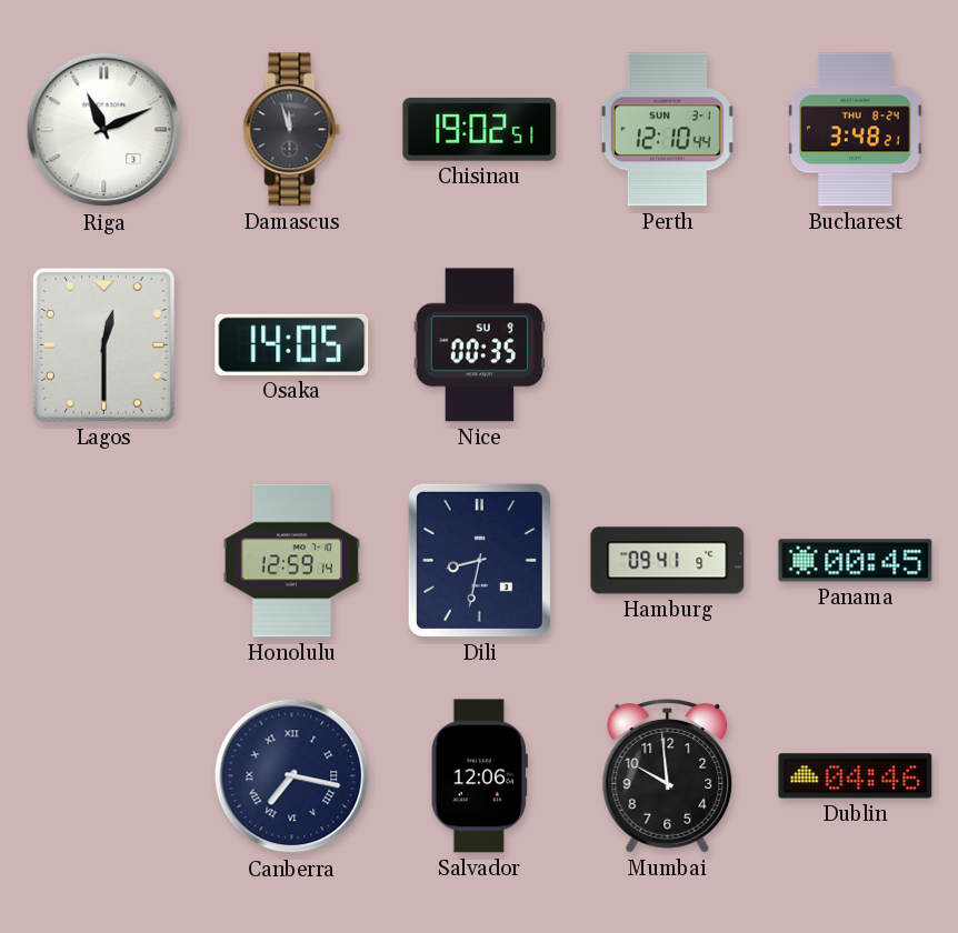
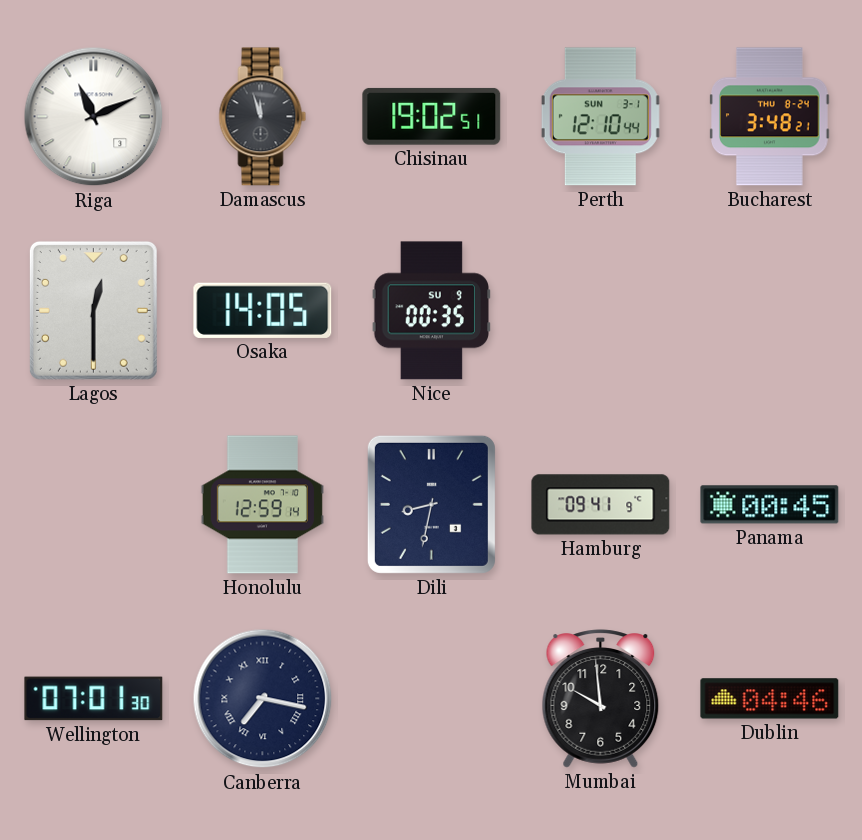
Wellington: none -> 07:01 (94, 699)
Salvador: 12:06 -> none (479, 776)
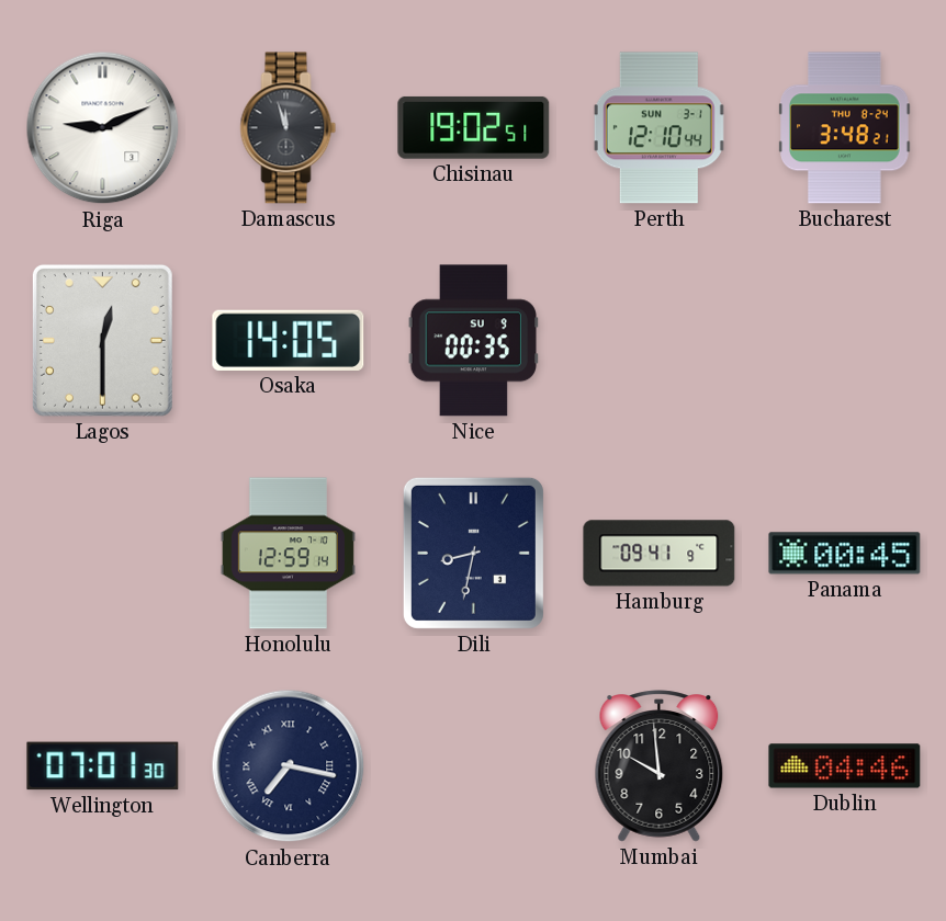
Riga: 11:11 -> 9:11 (103, 128)
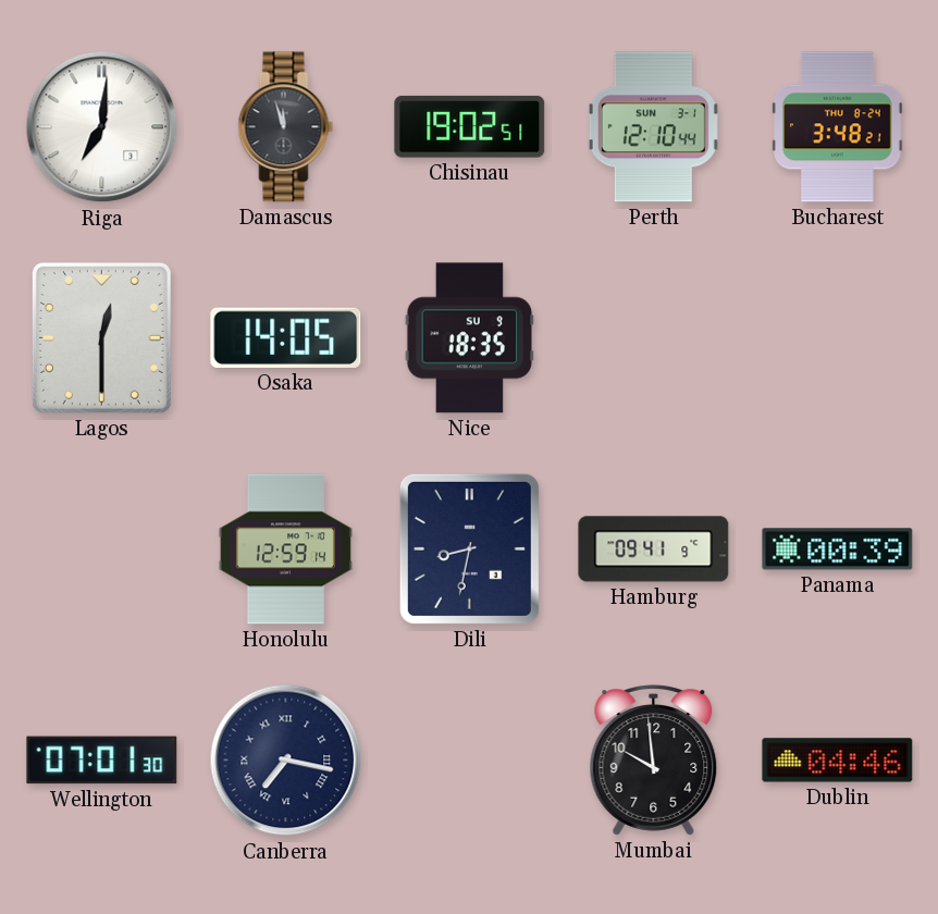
Riga: 9:11 -> 7:01 (102, 127)
Nice: 00:35 -> 18:35 (470, 338)
Panama: 00:45 -> 00:39 (838, 549)
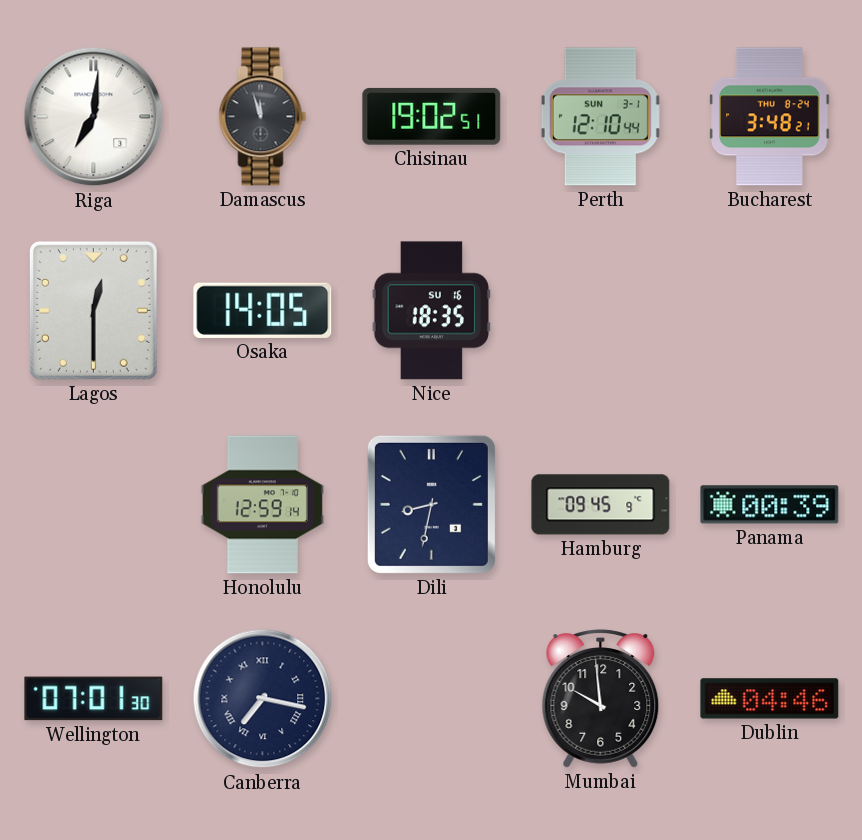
Nice date: SU 9 -> SU 16 (432, 311)
Hamburg: 09:41 -> 09:45 (601, 505)
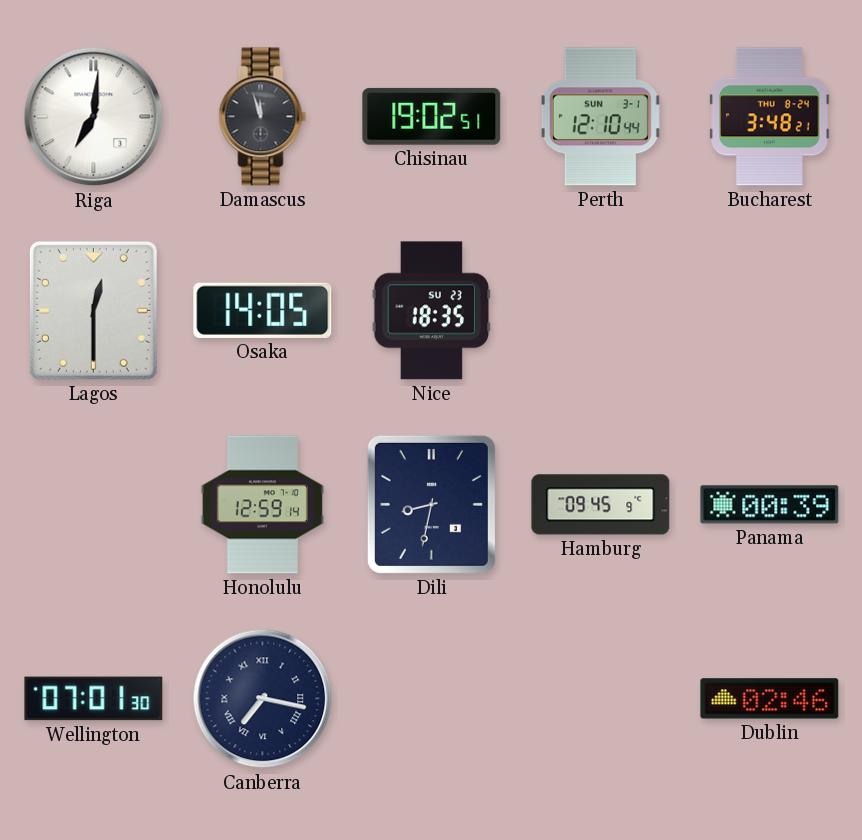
Nice date: SU 16 -> SU 23 (432, 311)
Mumbai: 9:59 -> none (601, 699)
Dublin: 04:46 -> 02:46 (770, 699)
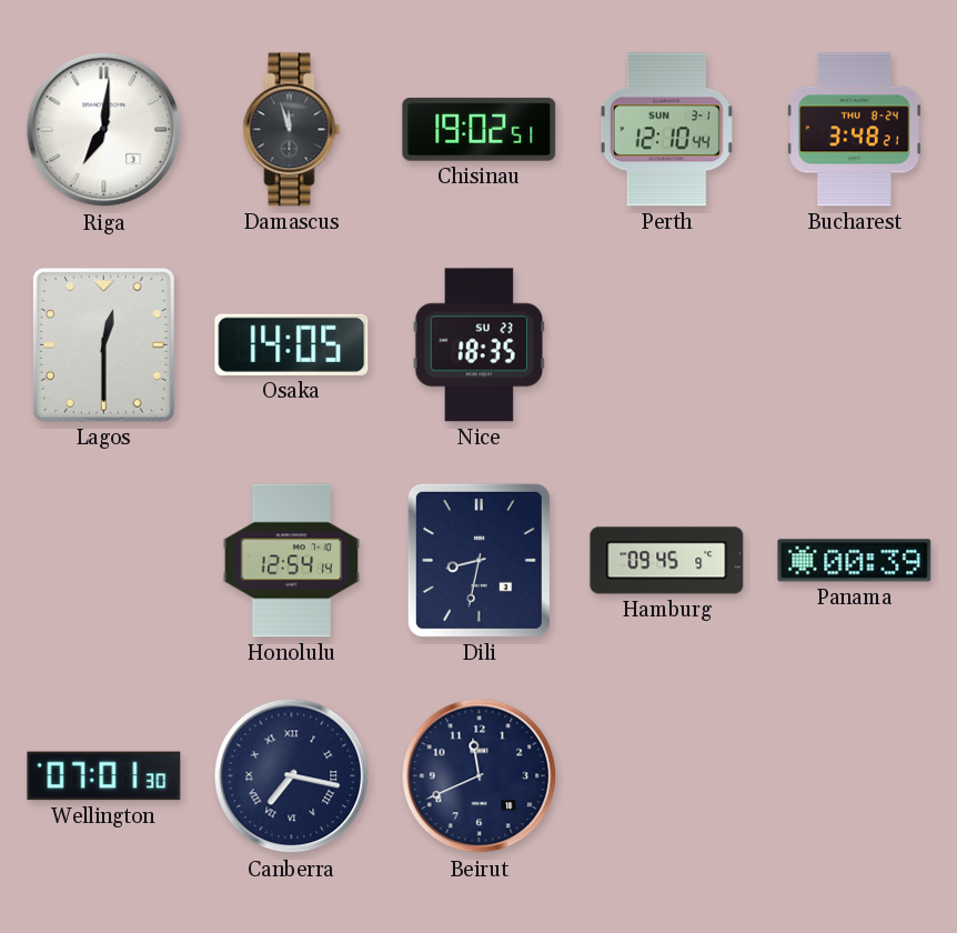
Honolulu: 12:59 -> 12:54 (291, 561)
Beirut: none -> 11:41 (480, 776)
Dublin: 02:46 -> none (770, 699)
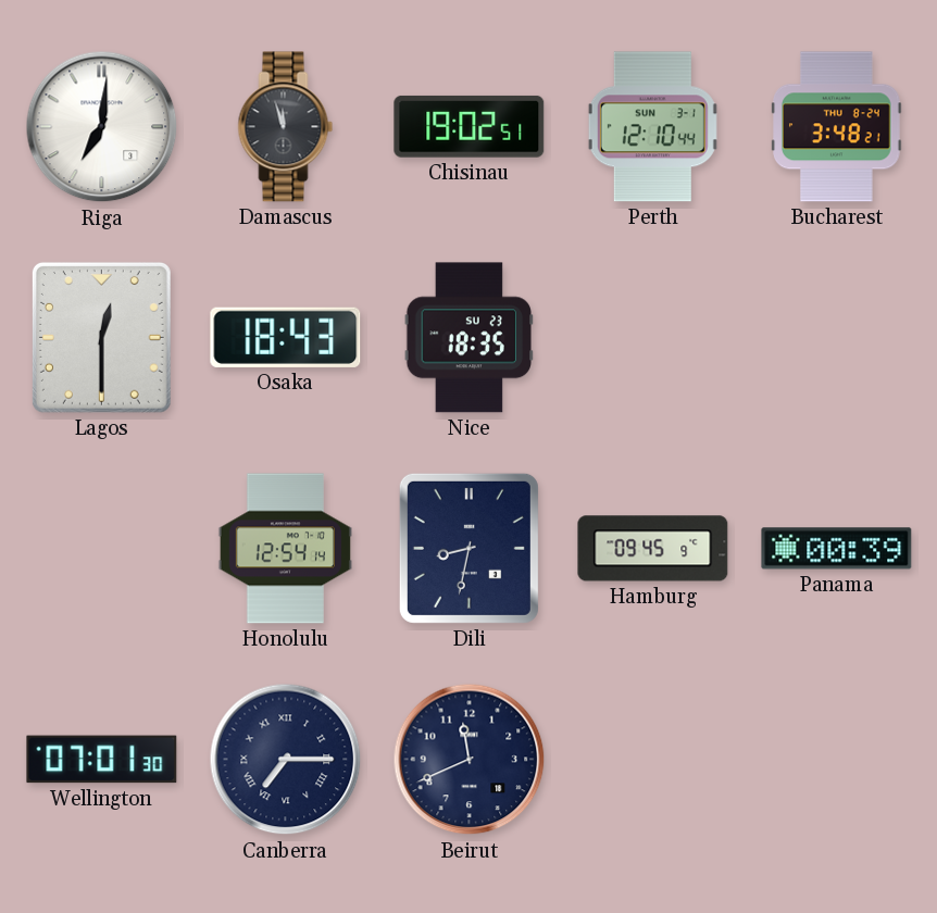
Osaka: 14:05 -> 18:43 (286, 337)
Canberra: 7:17 -> 7:15 (286, 760)
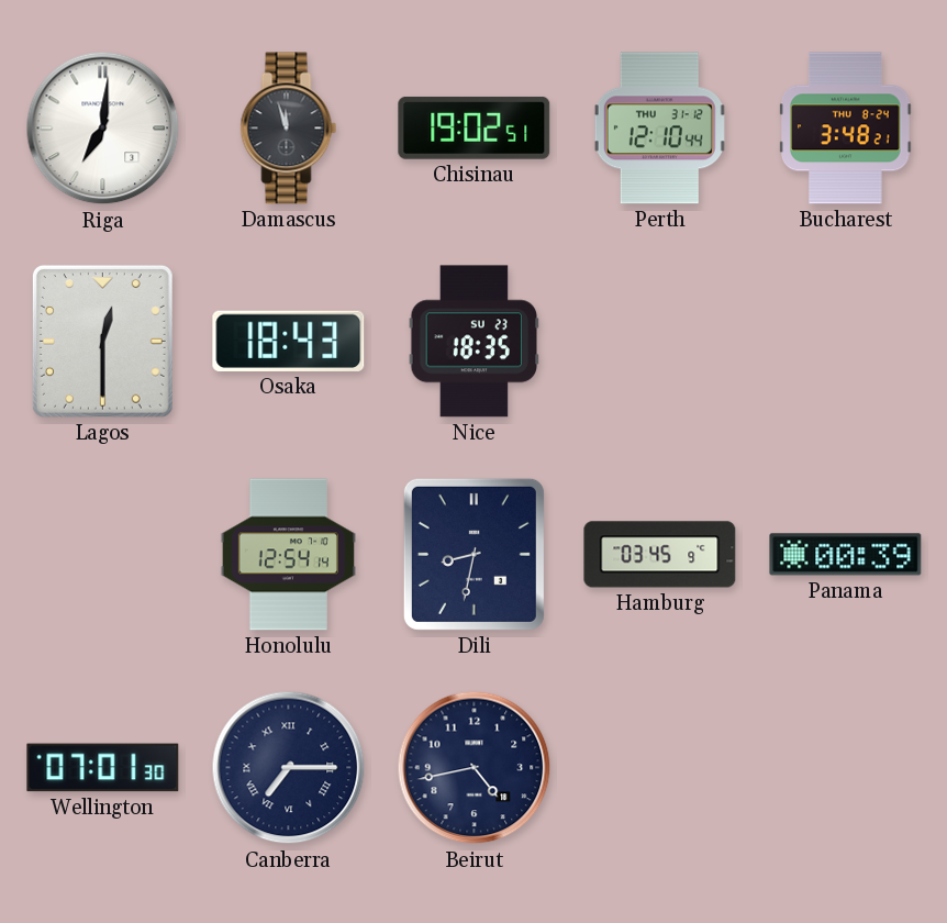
Perth date: SUN 3-1 -> THU 31-12 (659, 129)
Hamburg: 09:45 -> 03:45 (660, 555)
Beirut: 11:41 -> 4:43 (475, 768)
